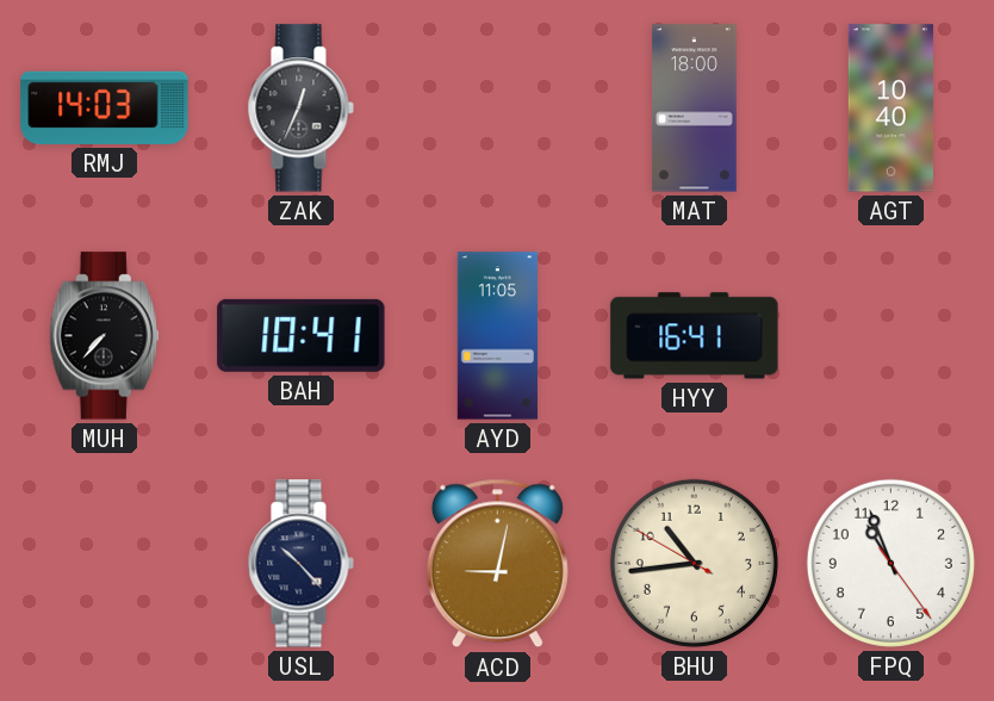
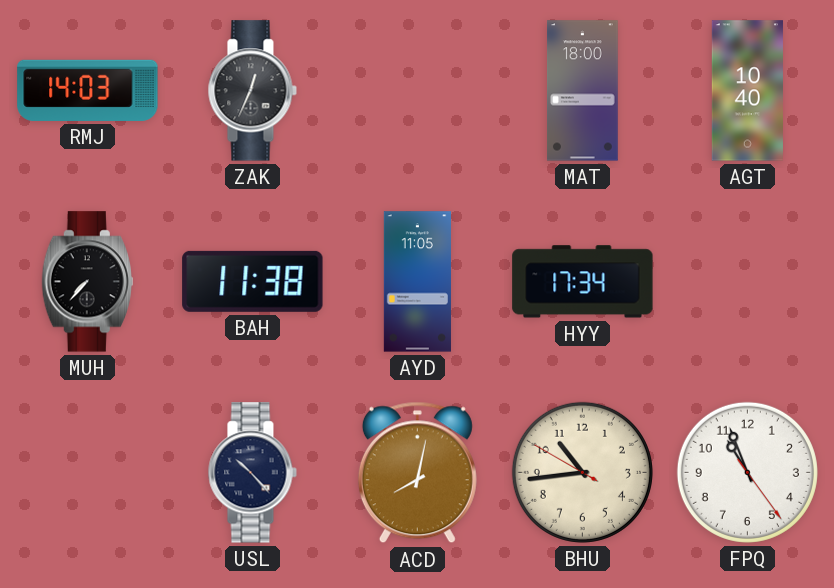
BAH: 10:41 -> 11:38 (253, 281)
HYY: 16:41 -> 17:34 (583, 282)
ACD: 9:02 -> 8:02 (417, 473)
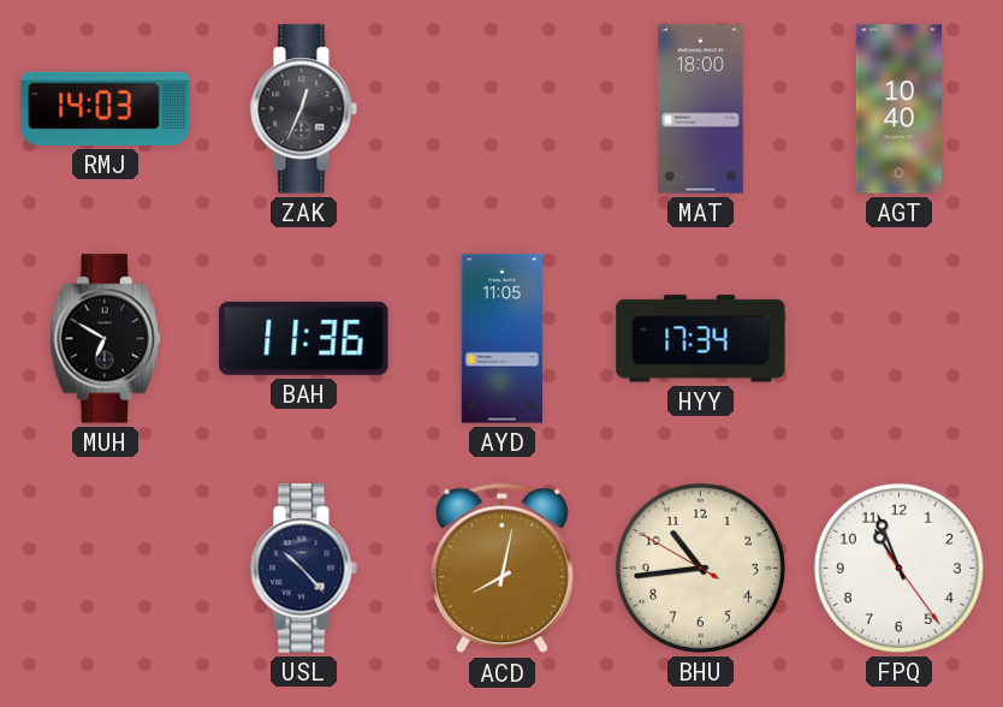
MUH: 7:37 -> 6:50 (105, 339)
BAH: 11:38 -> 11:36 (304, 338)
